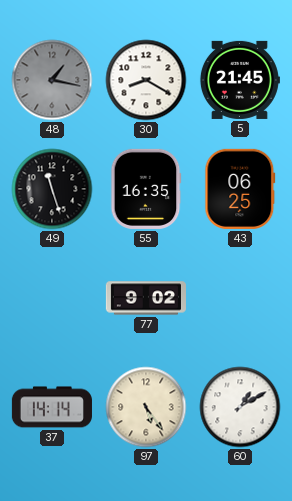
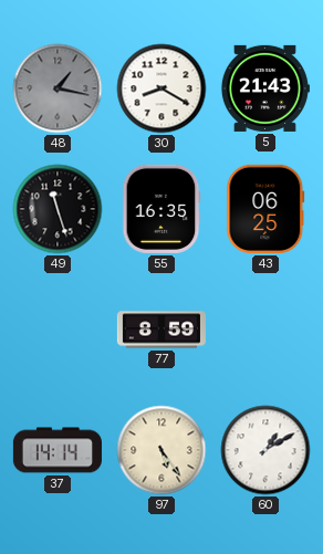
5: 21:45 -> 21:43 (264, 88)
77: 9:02 -> 8:59 (161, 330)
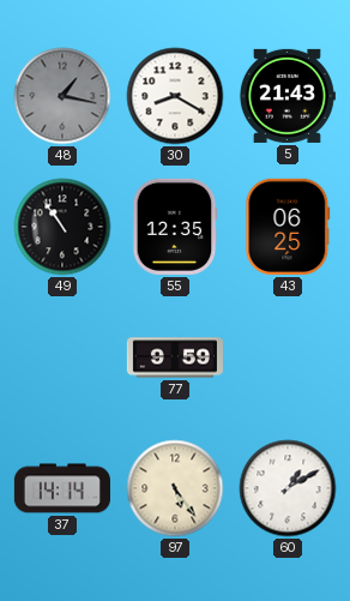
49: 11:27 -> 10:54 (62, 227)
55: 16:35 -> 12:35 (175, 227)
77: 8:59 -> 9:59 (175, 357)
